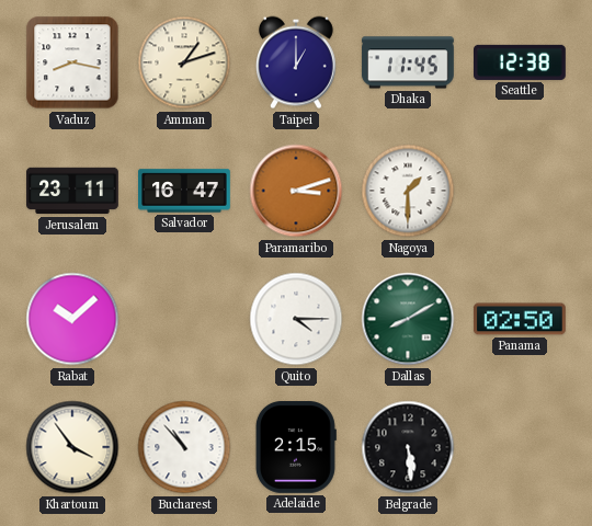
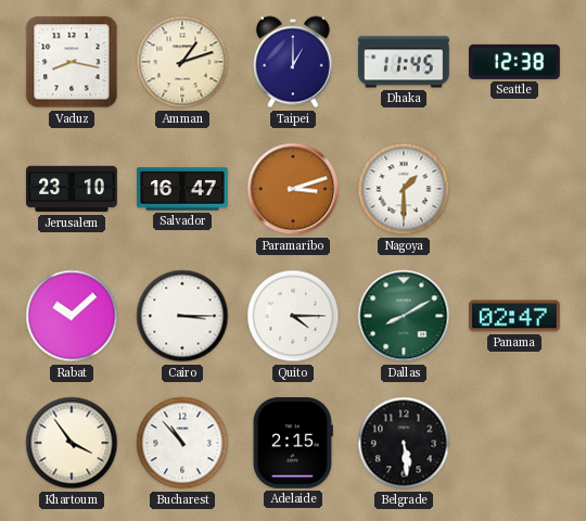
Jerusalem: 23:11 -> 23:10 (73, 189)
Cairo: none -> 3:15 (182, 316)
Panama: 02:50 -> 02:47 (514, 316)
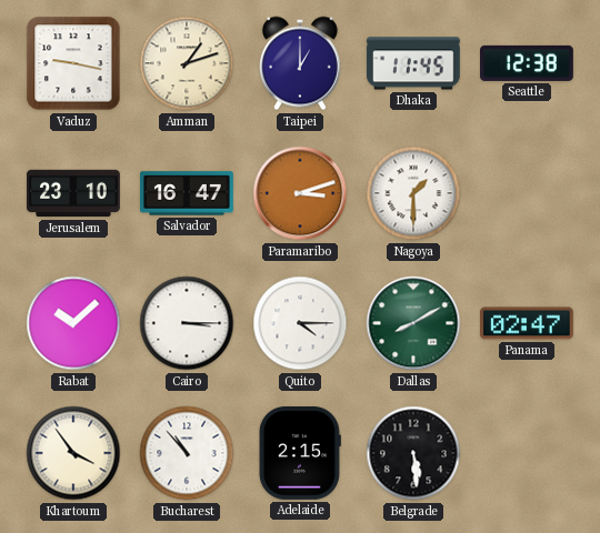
Vaduz: 8:17 -> 9:17 (73, 63)
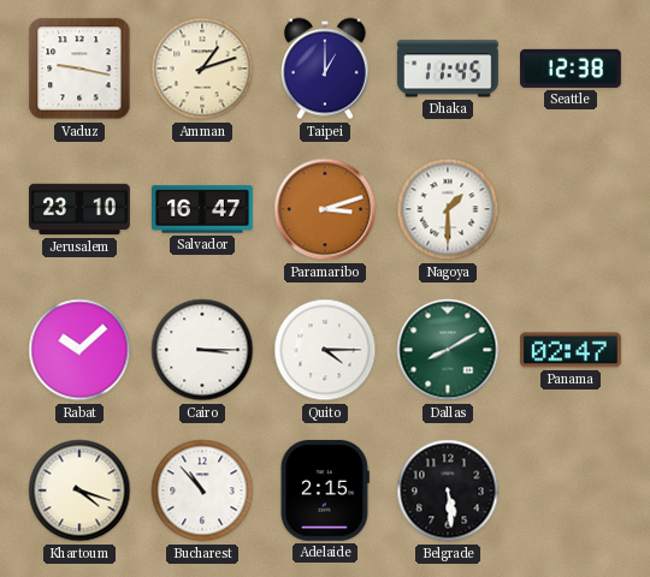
Khartoum: 3:54 -> 4:18 (79, 490)
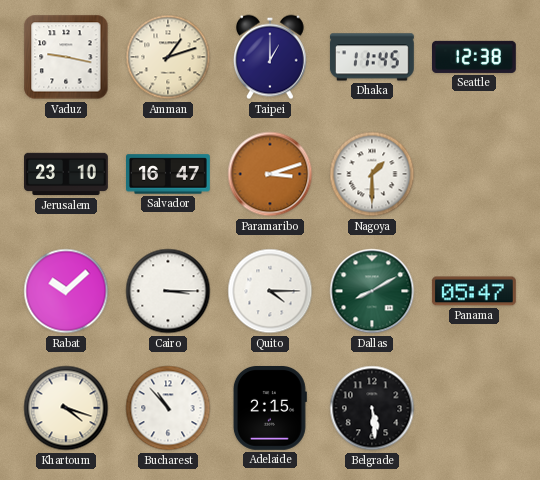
Panama: 02:47 -> 05:47 (474, 291)
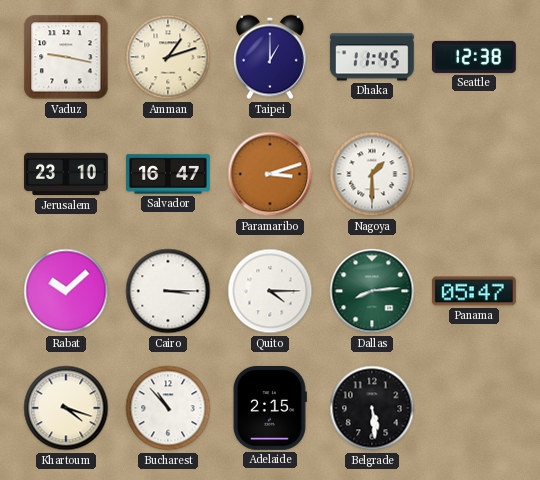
Dallas: 8:10 -> 8:14 (372, 291)
